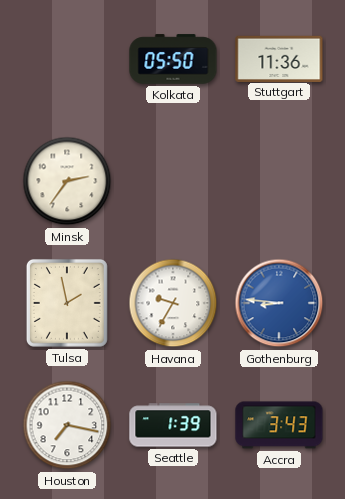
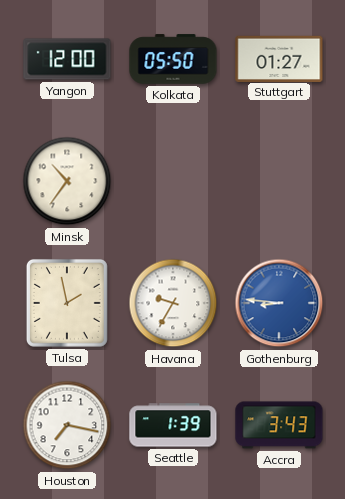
Yangon: none -> 12:00 (67, 59)
Stuttgart: 11:36 -> 01:27 (279, 58)
Minsk: 2:36 -> 10:36 (67, 181)
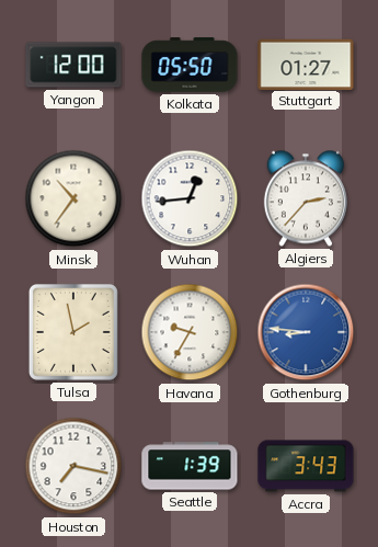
Wuhan: none -> 12:44 (190, 198)
Algiers: none -> 2:37 (306, 198)
